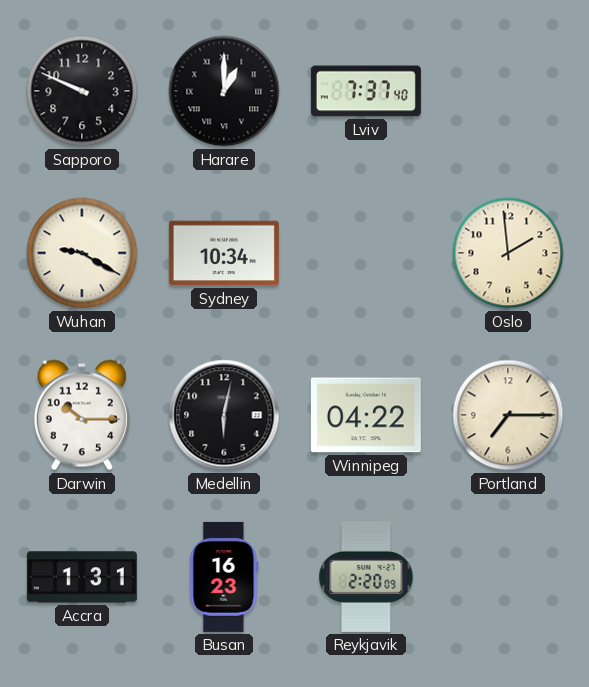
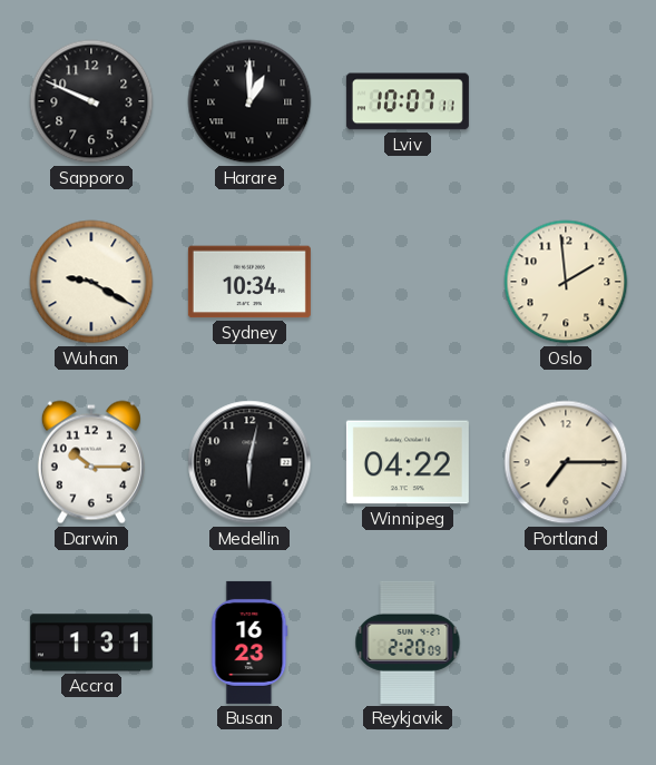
Lviv: 7:37 -> 10:07 (408, 101)
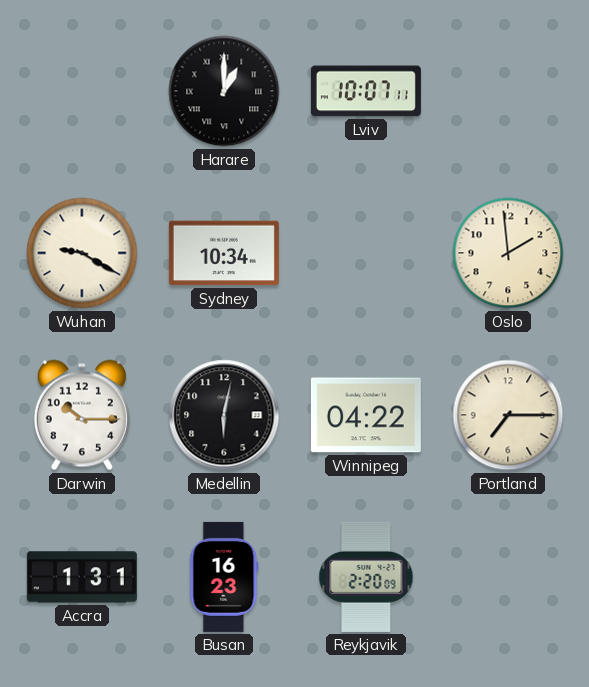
Sapporo: 9:49 -> none (91, 101)
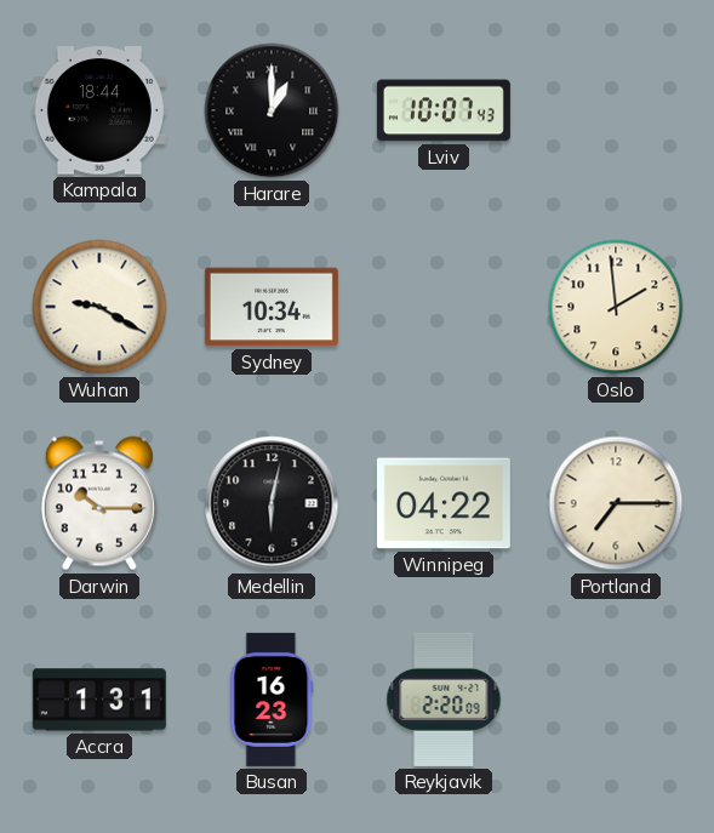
Kampala: none -> 18:44 (99, 110)
Lviv: 10:07:11 -> 10:07:43 (444, 110)
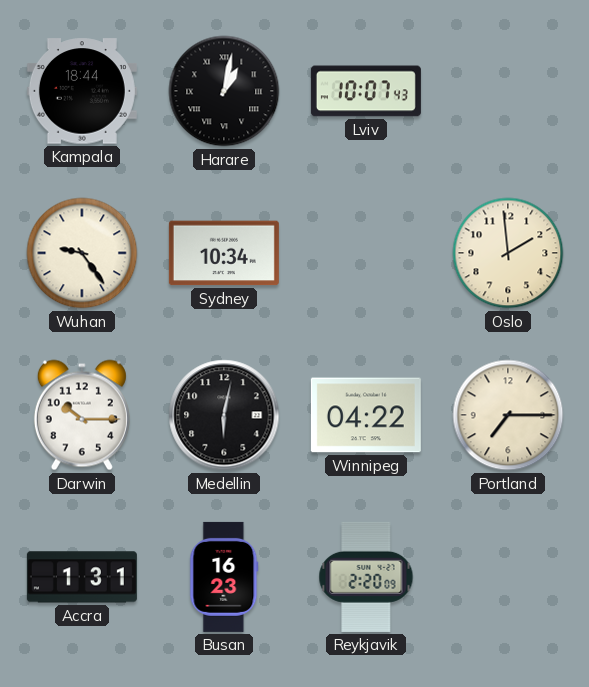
Harare: 1:00 -> 1:02 (224, 91)
Wuhan: 9:20 -> 9:24 (82, 253)
